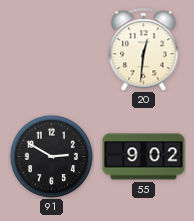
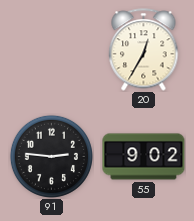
20: 12:31 -> 12:35 (144, 50)
91: 2:50 -> 2:46 (51, 156)
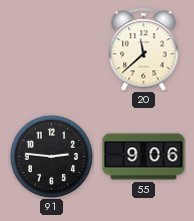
20: 12:35 -> 11:38 (144, 50)
55: 9:02 -> 9:06 (144, 157)
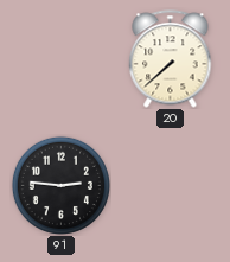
20: 11:38 -> 7:38 (171, 59)
55: 9:06 -> none (144, 157)
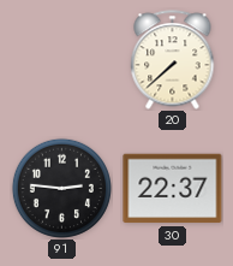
30: none -> 22:37 (173, 189)
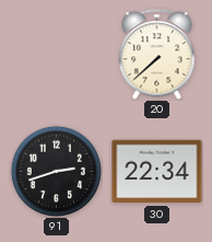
91: 2:46 -> 2:42 (56, 171)
30: 22:37 -> 22:34 (157, 172)
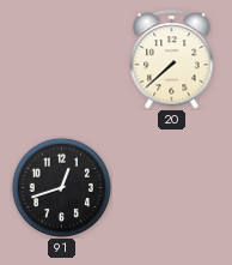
91: 2:42 -> 12:42 (61, 187)
30: 22:34 -> none (157, 172)
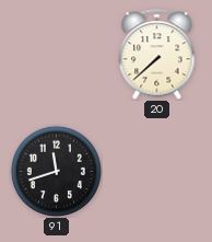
91: 12:42 -> 11:42 (56, 171)
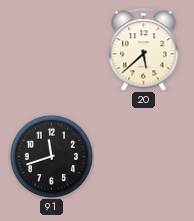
20: 7:38 -> 5:38 (144, 50)
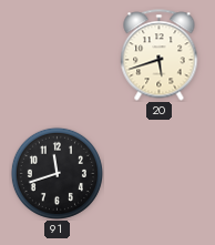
20: 5:38 -> 5:42 (160, 55)
